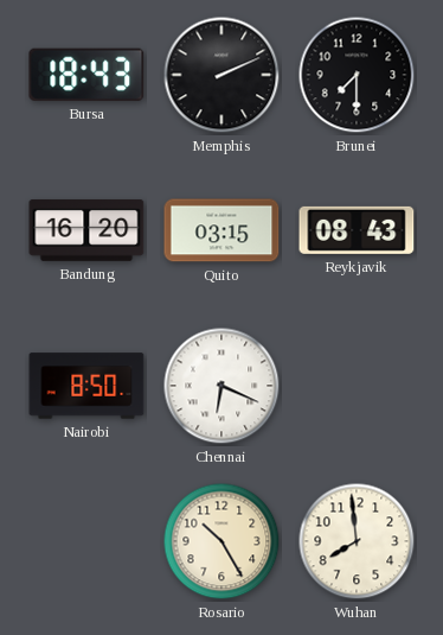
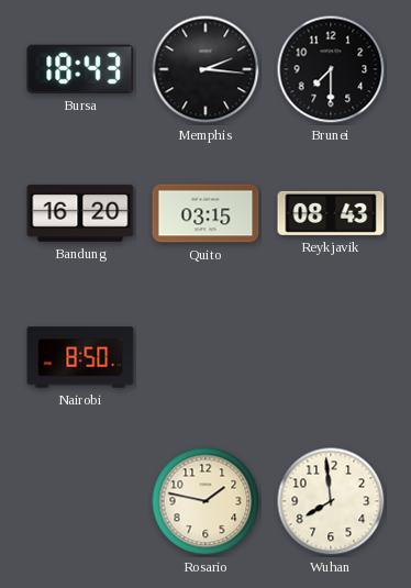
Memphis: 2:11 -> 2:16 (205, 69)
Chennai: 6:19 -> none (221, 386)
Rosario: 10:25 -> 1:47 (205, 501)
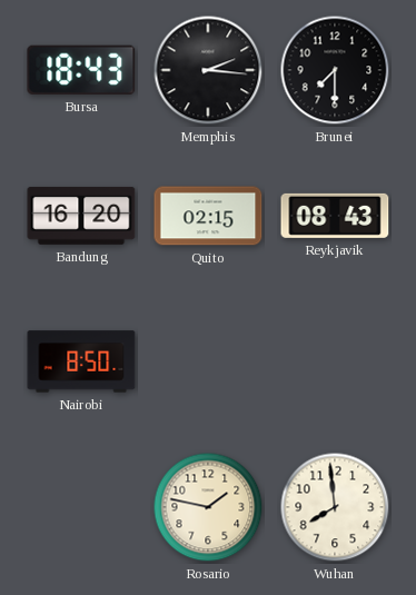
Quito: 03:15 -> 02:15 (208, 216)
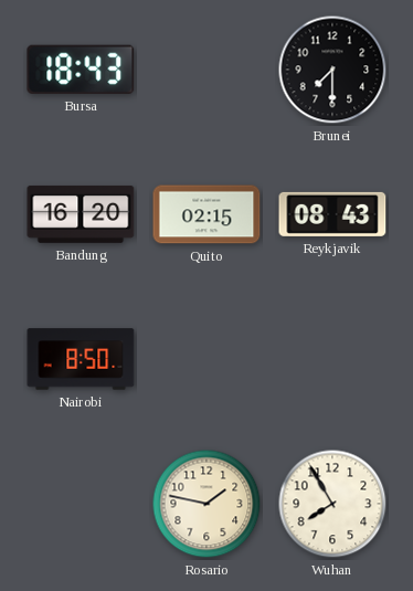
Memphis: 2:16 -> none (208, 70)
Wuhan: 7:59 -> 7:55 (332, 504)
